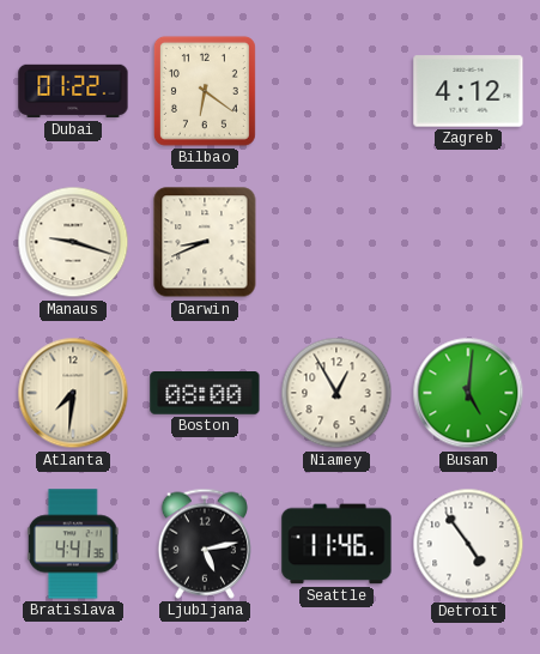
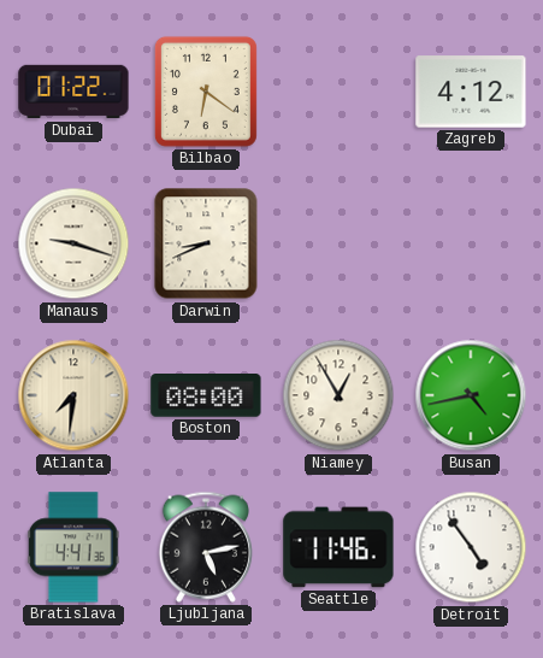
Busan: 5:01 -> 4:43 (471, 395)
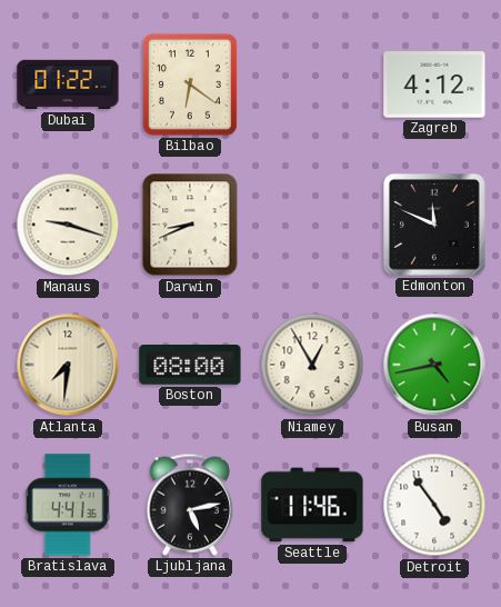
Edmonton: none -> 11:49 (435, 226)
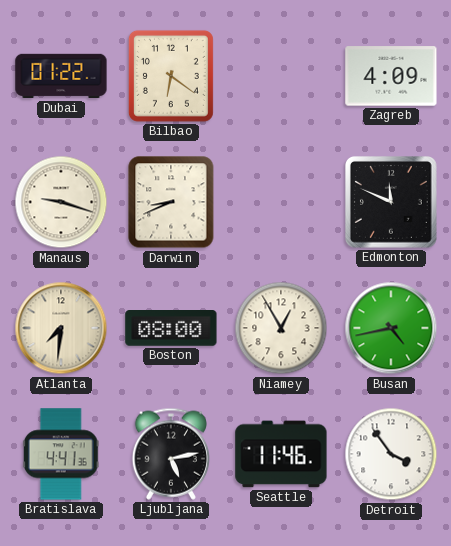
Zagreb: 4:12 -> 4:09 (391, 76)
Detroit: 4:54 -> 3:54 (391, 454)
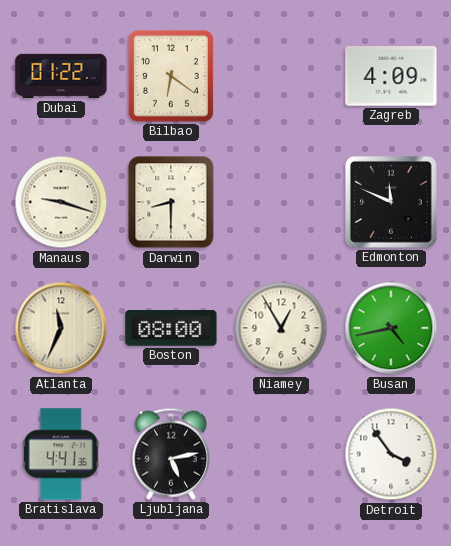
Darwin: 8:41 -> 8:30 (171, 202)
Atlanta: 7:31 -> 11:34 (61, 328)
Seattle: 11:46 -> none (281, 454)
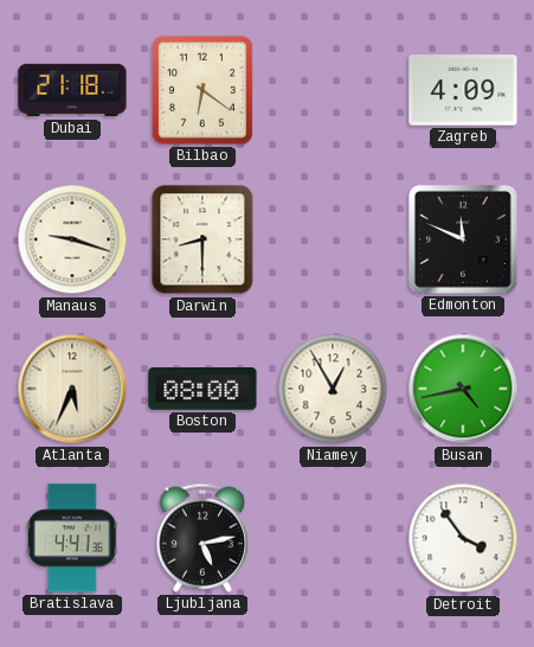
Dubai: 01:22 -> 21:18 (72, 90)
Atlanta: 11:34 -> 5:34 (72, 389)
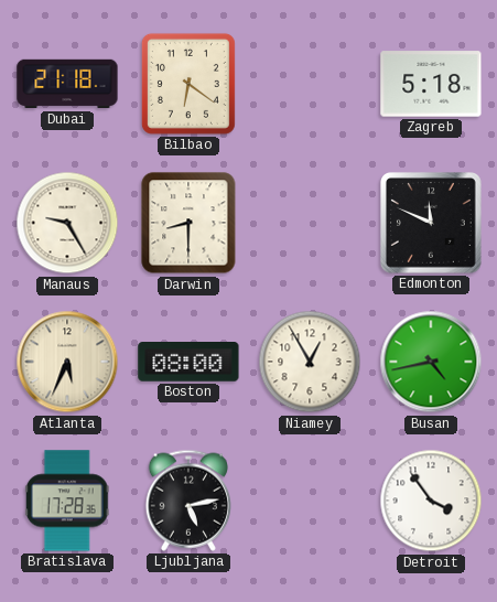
Zagreb: 4:09 -> 5:18 (431, 84)
Manaus: 9:18 -> 9:25 (67, 223)
Bratislava: 4:41 -> 17:28 (67, 501)
